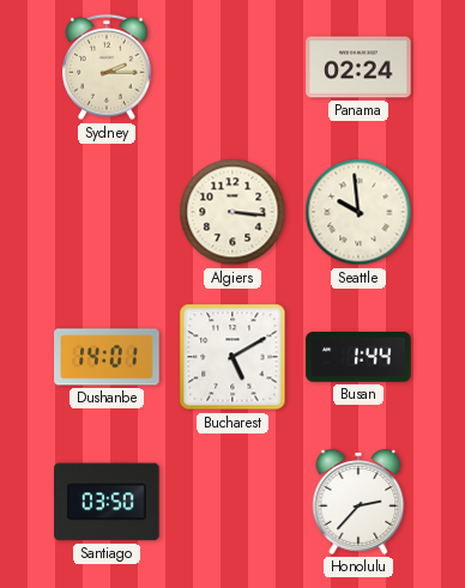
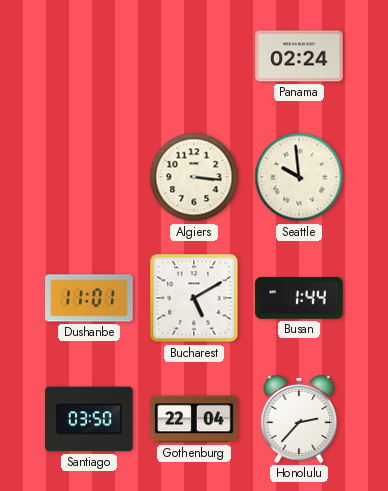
Sydney: 2:15 -> none (107, 67)
Dushanbe: 14:01 -> 11:01 (89, 298)
Gothenburg: none -> 22:04 (194, 419)
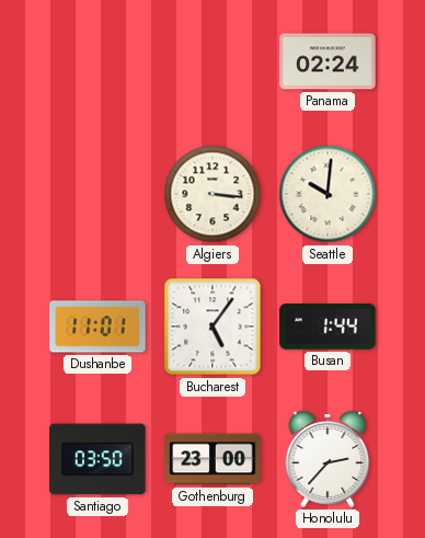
Seattle: 9:59 -> 10:01 (328, 194)
Bucharest: 5:10 -> 5:06 (213, 327)
Gothenburg: 22:04 -> 23:00 (213, 459)
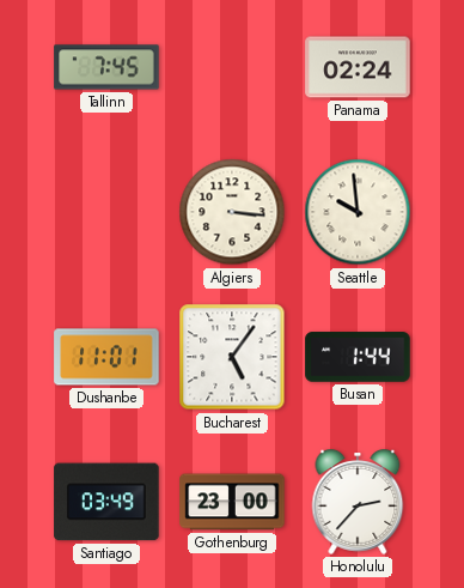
Tallinn: none -> 7:45 (106, 67)
Seattle: 10:01 -> 9:59 (358, 212)
Santiago: 03:50 -> 03:49 (106, 502)
